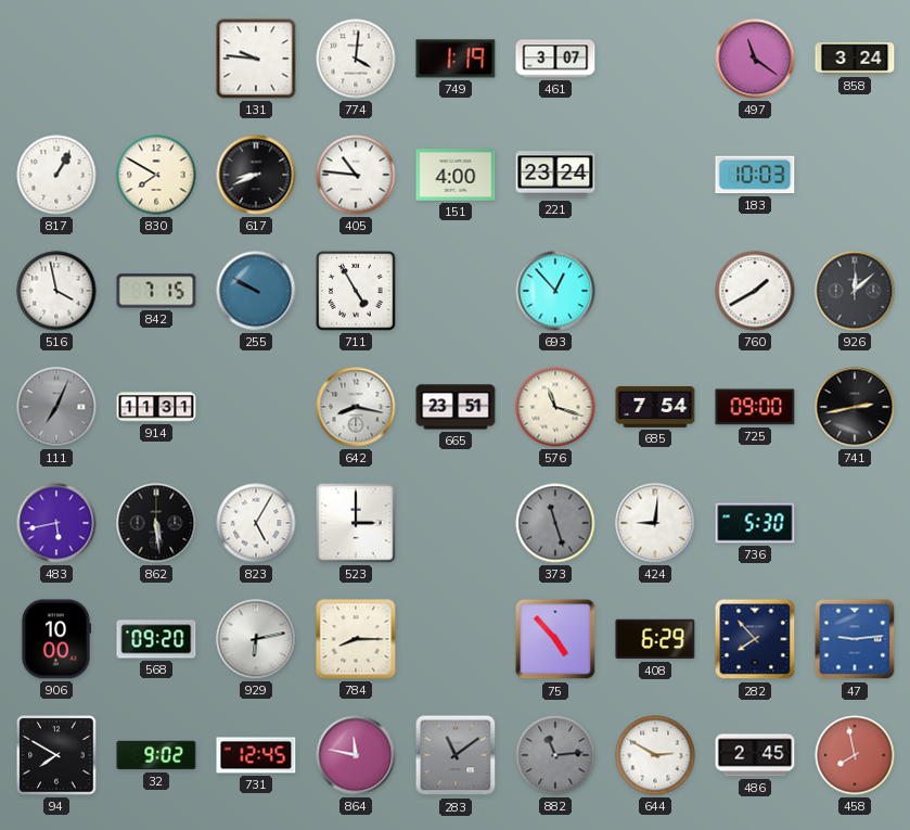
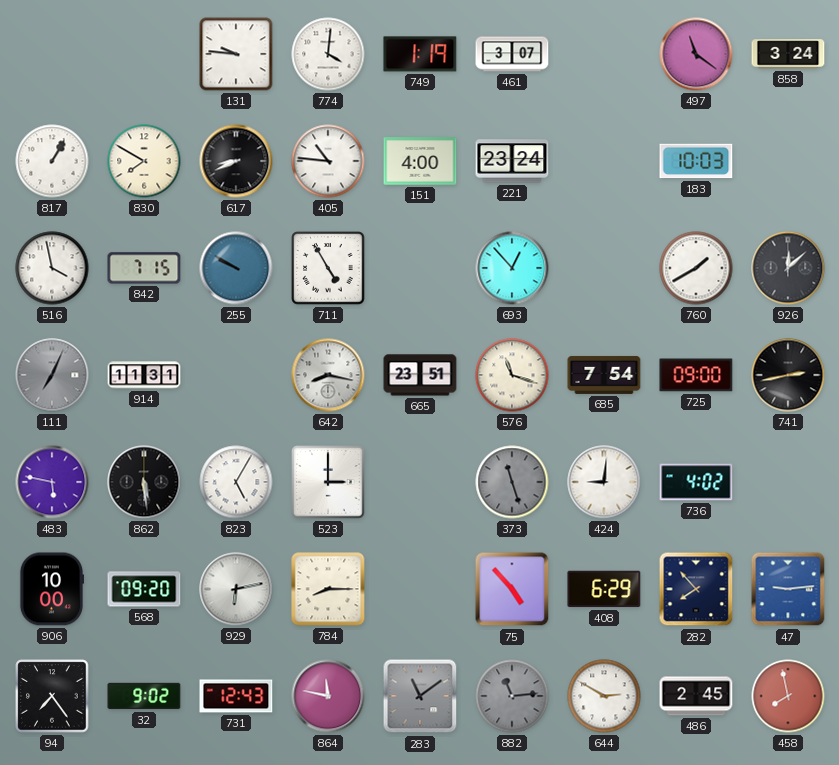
483: 5:43 -> 5:47 (52, 482)
736: 5:30 -> 4:02 (696, 482)
94: 7:50 -> 7:24 (52, 696)
731: 12:45 -> 12:43 (236, 696)
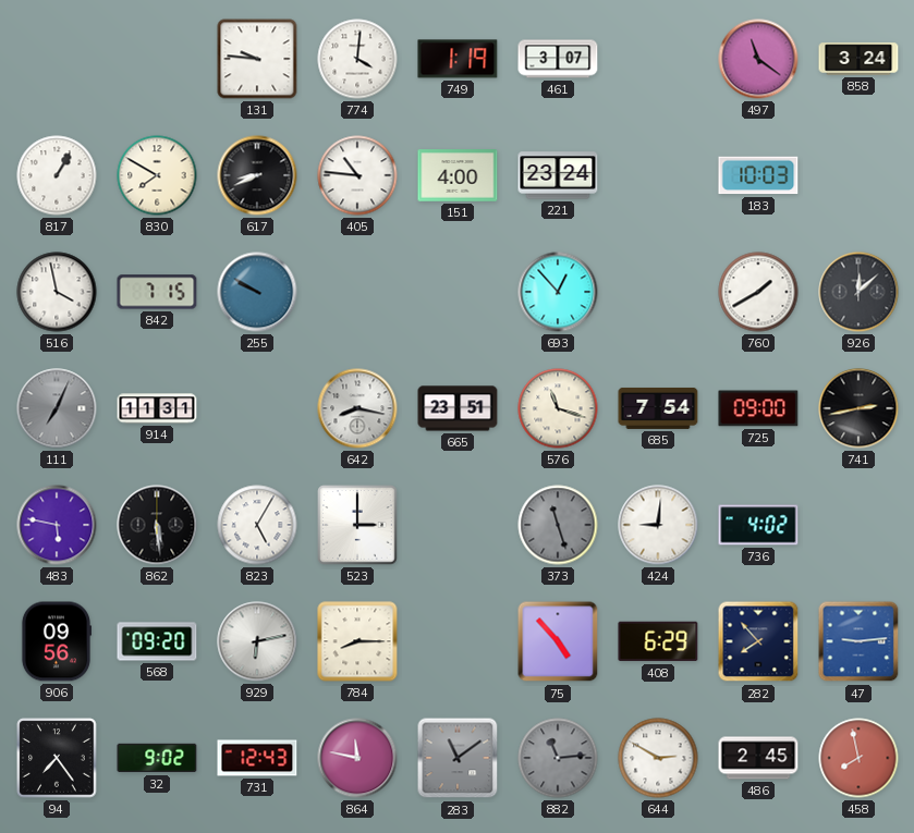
711: 4:55 -> none (328, 268)
906: 10:00 -> 09:56 (56, 641)
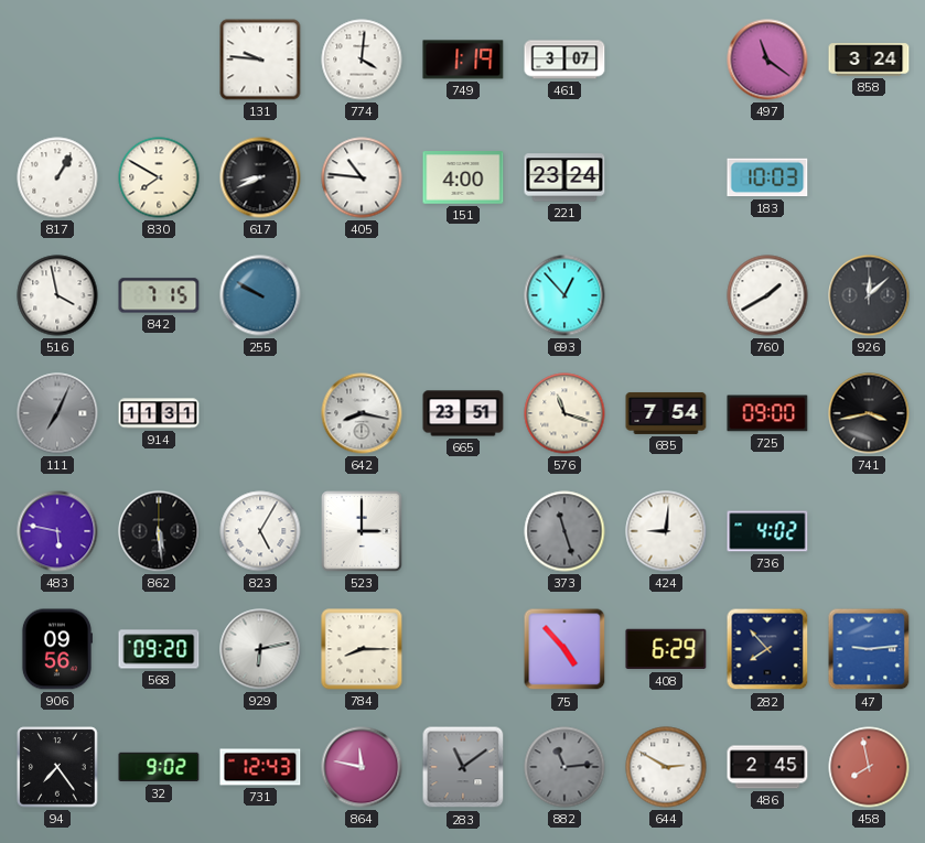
741: 2:43 -> 3:43 (869, 413)
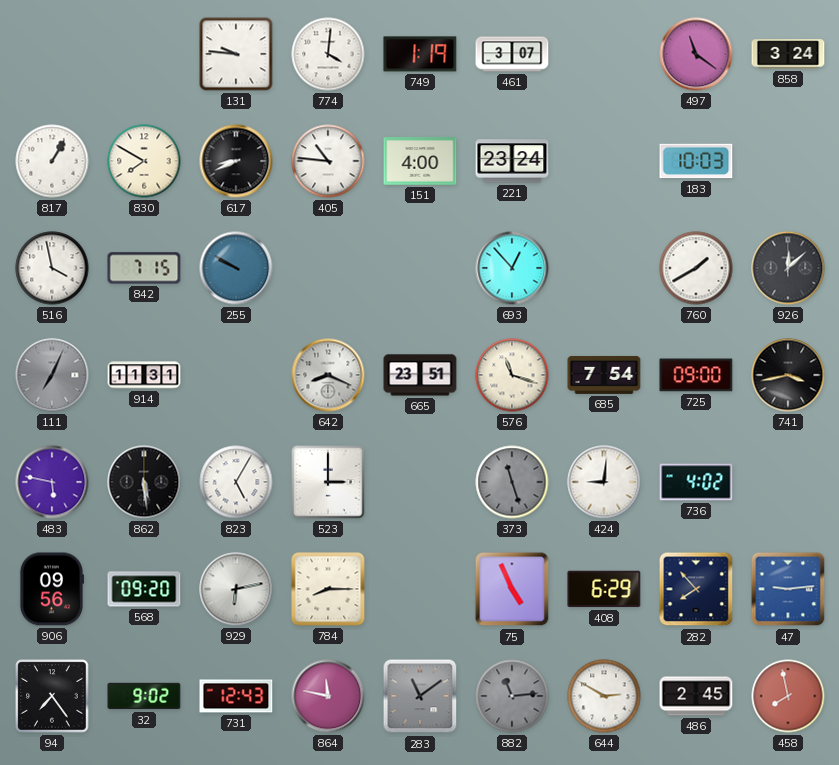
642: 8:17 -> 8:19 (328, 375)
75: 4:53 -> 4:56 (512, 589)
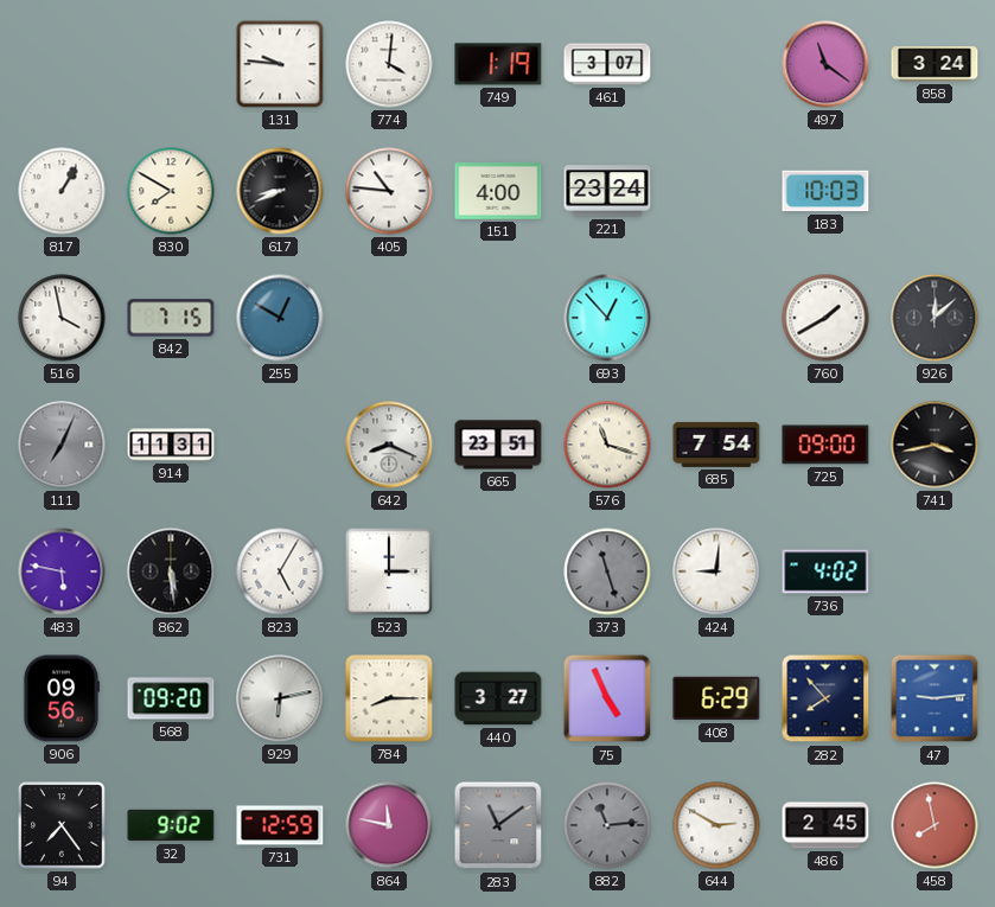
255: 9:50 -> 12:50 (280, 318)
440: none -> 3:27 (498, 698)
731: 12:43 -> 12:59 (280, 825)
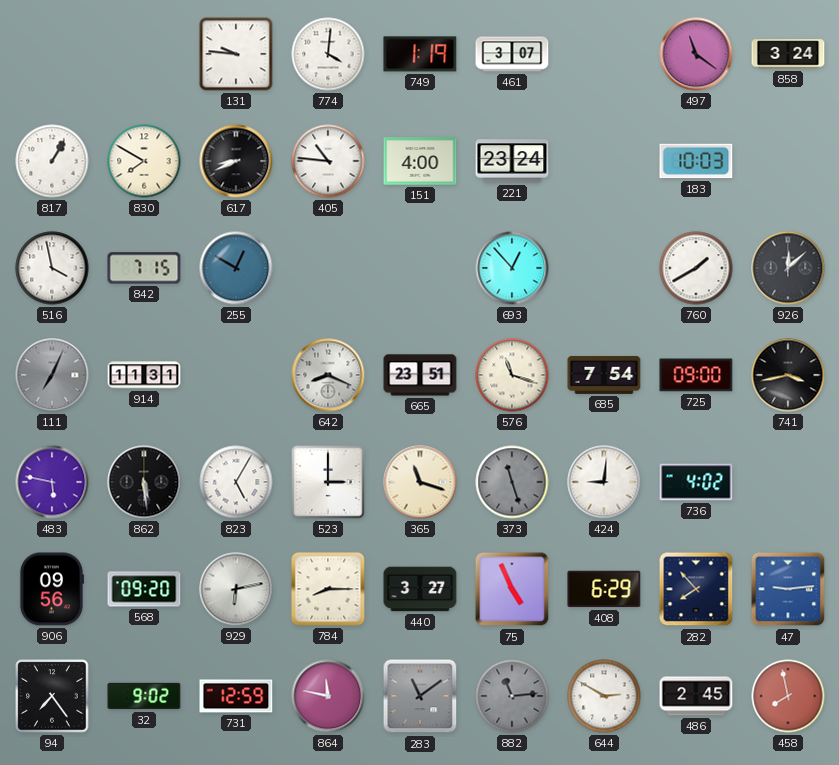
365: none -> 11:18 (420, 482)
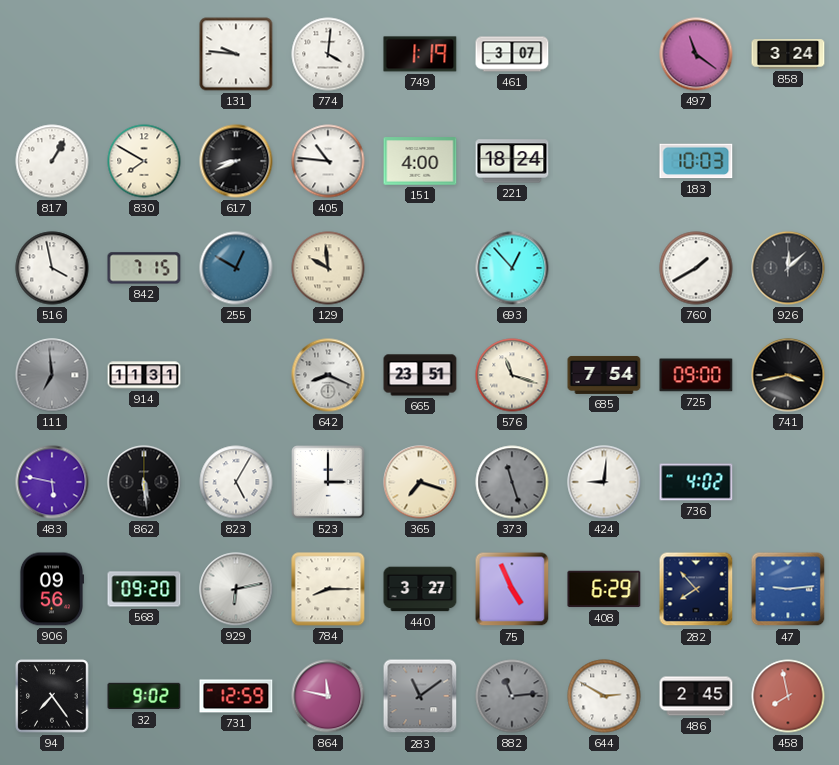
221: 23:24 -> 18:24 (512, 161)
129: none -> 9:59 (328, 268)
111: 7:04 -> 6:59 (52, 375)
365: 11:18 -> 7:18 (420, 482)
